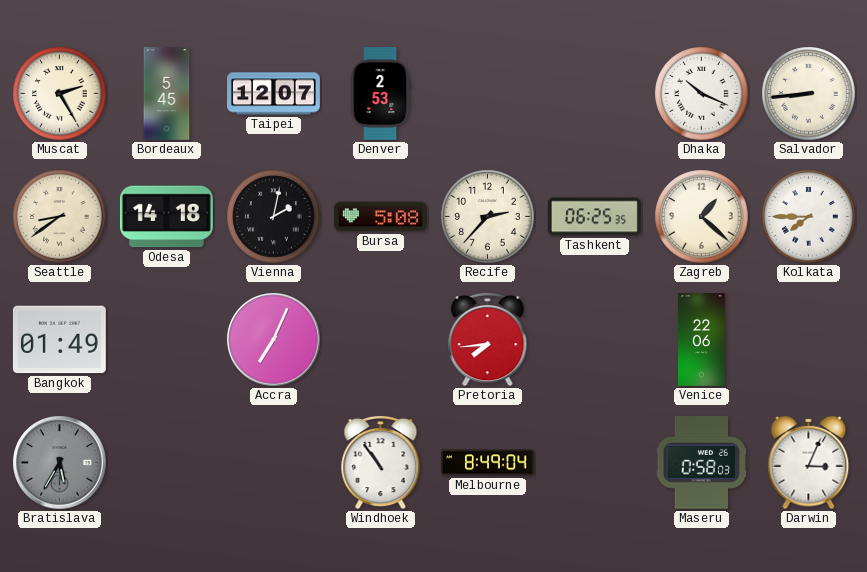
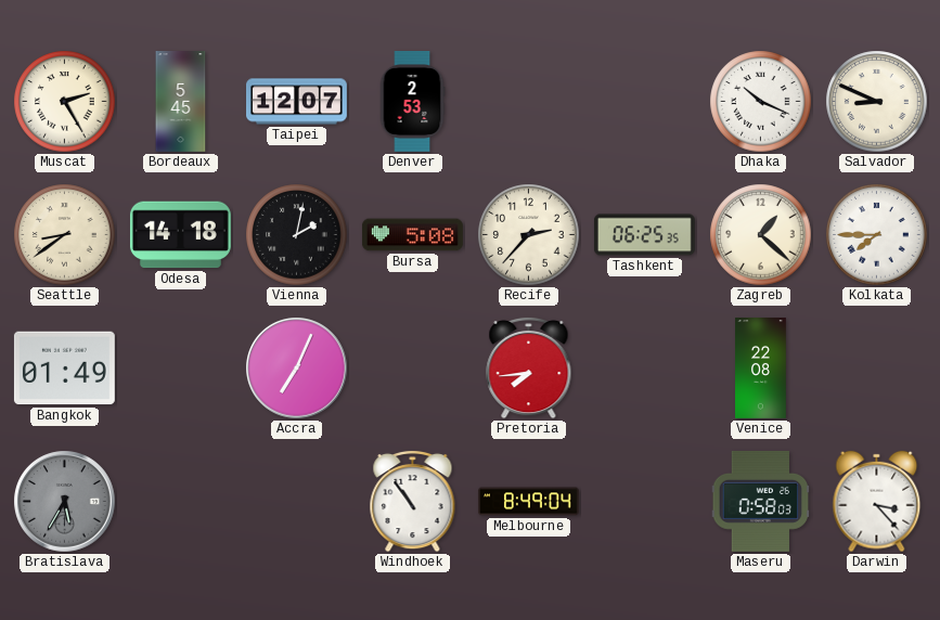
Salvador: 8:44 -> 8:49 (877, 102)
Venice: 22:06 -> 22:08 (761, 369)
Darwin: 3:04 -> 3:23 (877, 502)
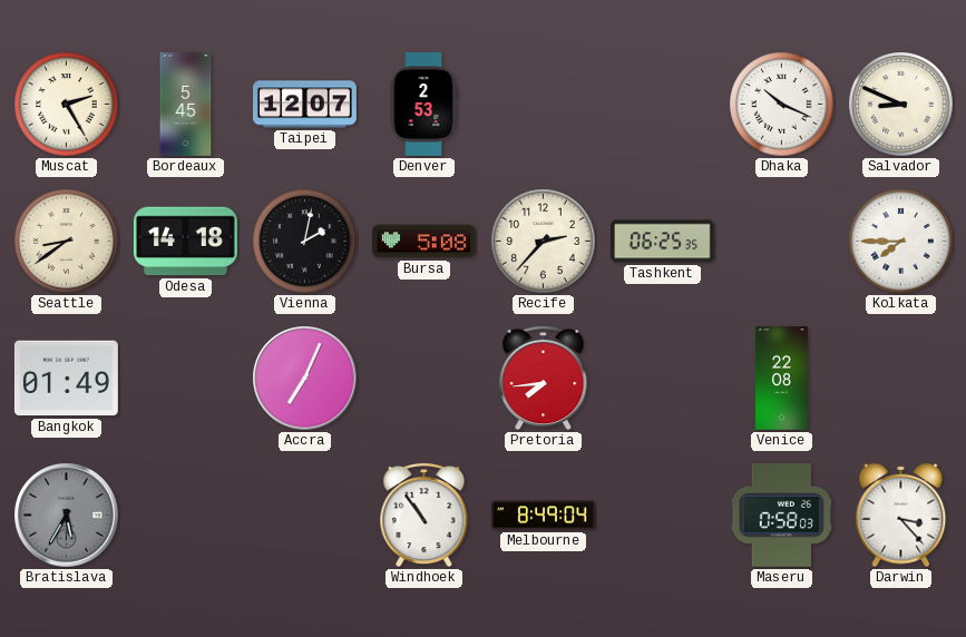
Zagreb: 1:22 -> none (761, 235)
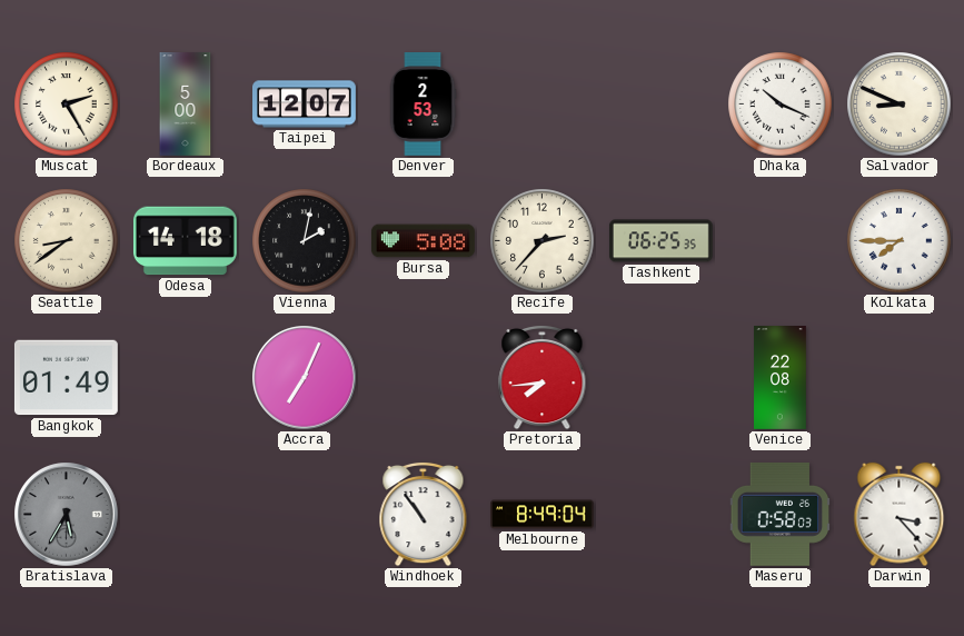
Bordeaux: 5:45 -> 5:00 (186, 105)
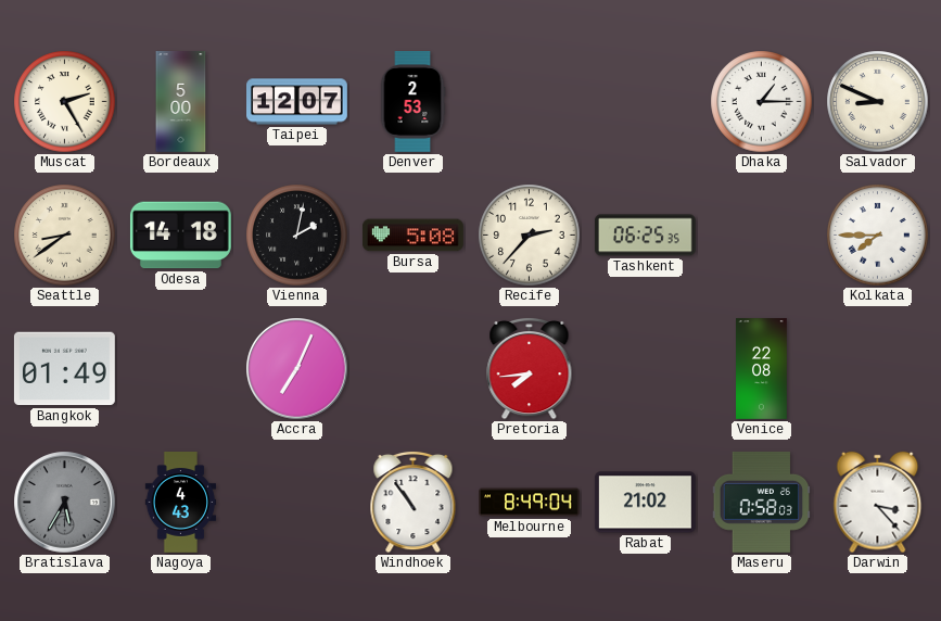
Dhaka: 10:19 -> 1:15 (762, 102)
Nagoya: none -> 4:43 (181, 503)
Rabat: none -> 21:02 (645, 503)
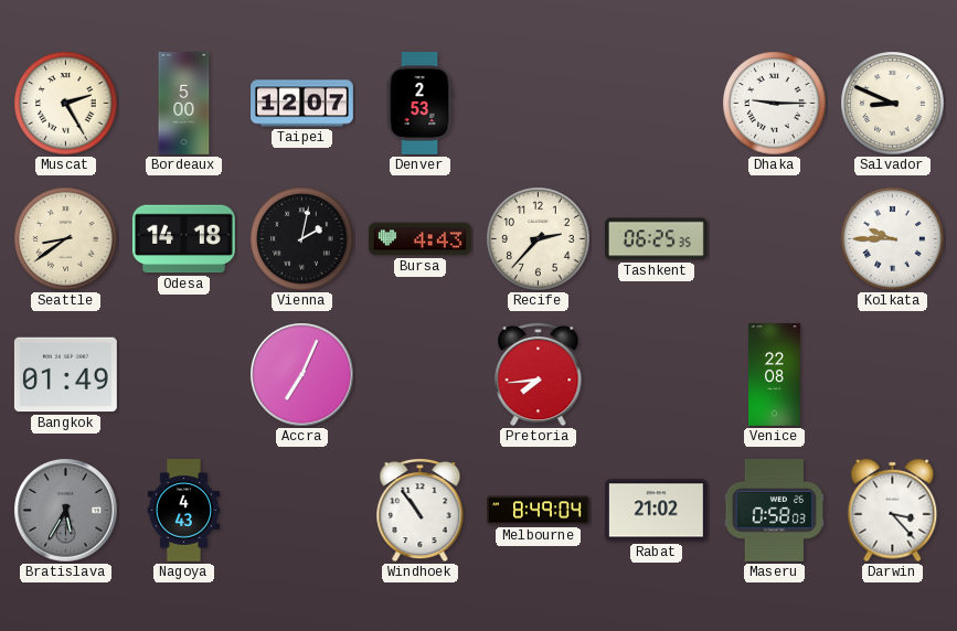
Dhaka: 1:15 -> 9:15 (775, 104)
Bursa: 5:08 -> 4:43 (419, 239)
Kolkata: 7:45 -> 9:45 (893, 239)
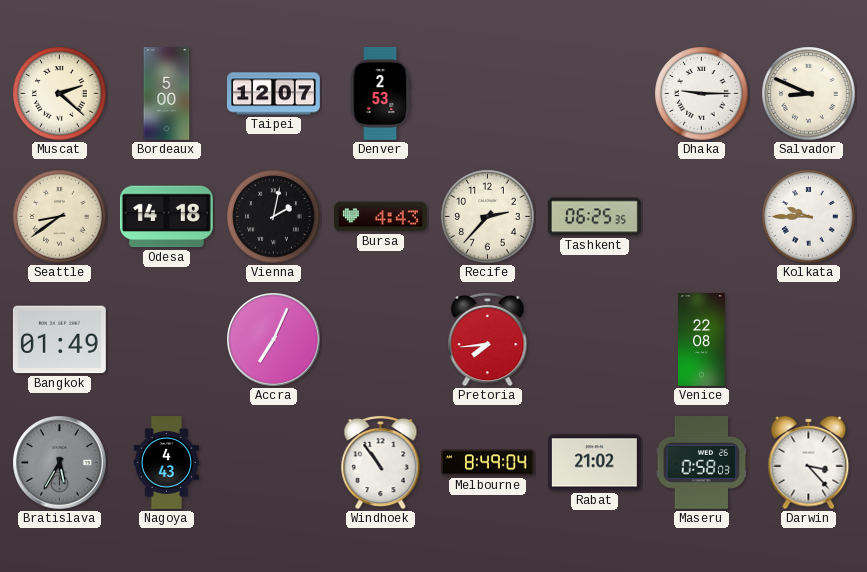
Muscat: 2:25 -> 2:22 (60, 94)
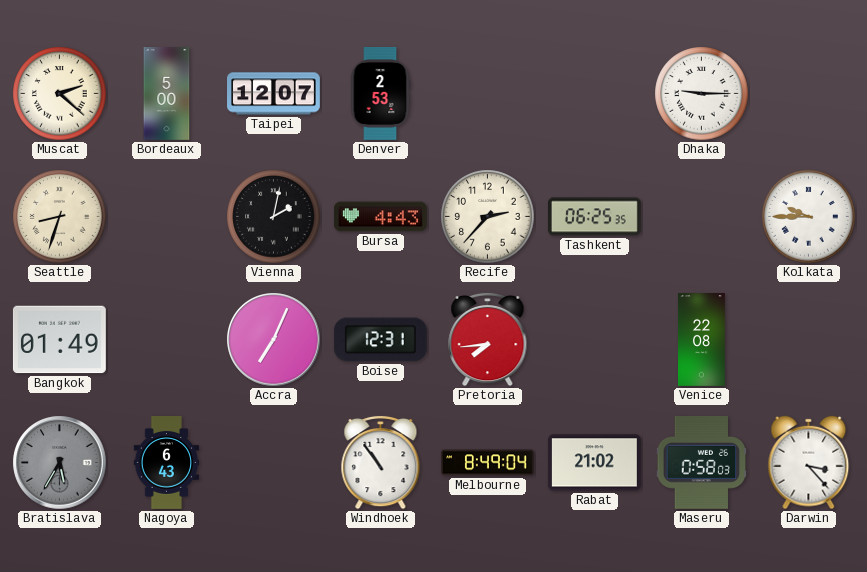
Salvador: 8:49 -> none (809, 94)
Seattle: 8:39 -> 8:33 (60, 217)
Odesa: 14:18 -> none (166, 217)
Boise: none -> 12:31 (380, 340)
Nagoya: 4:43 -> 6:43 (167, 463)
